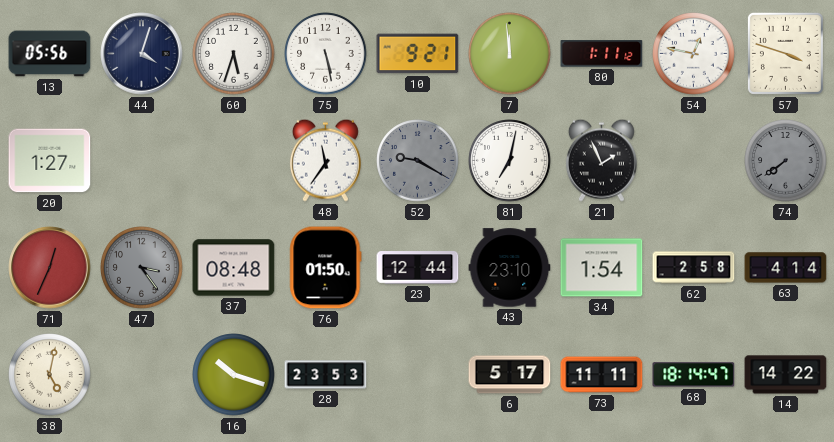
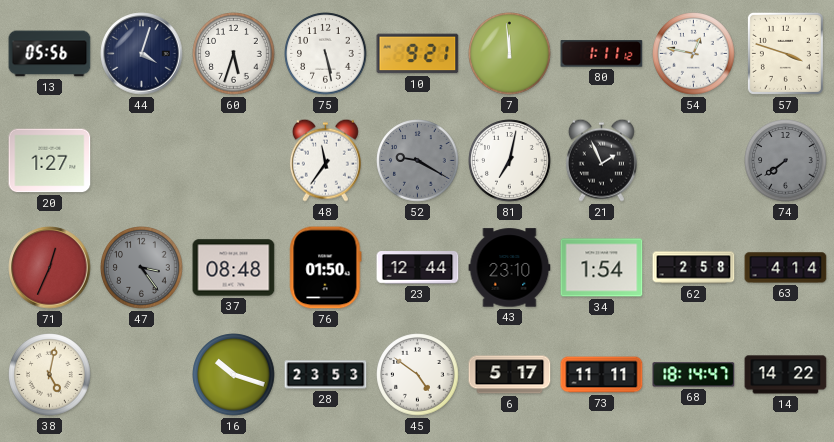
45: none -> 4:51 (418, 375)
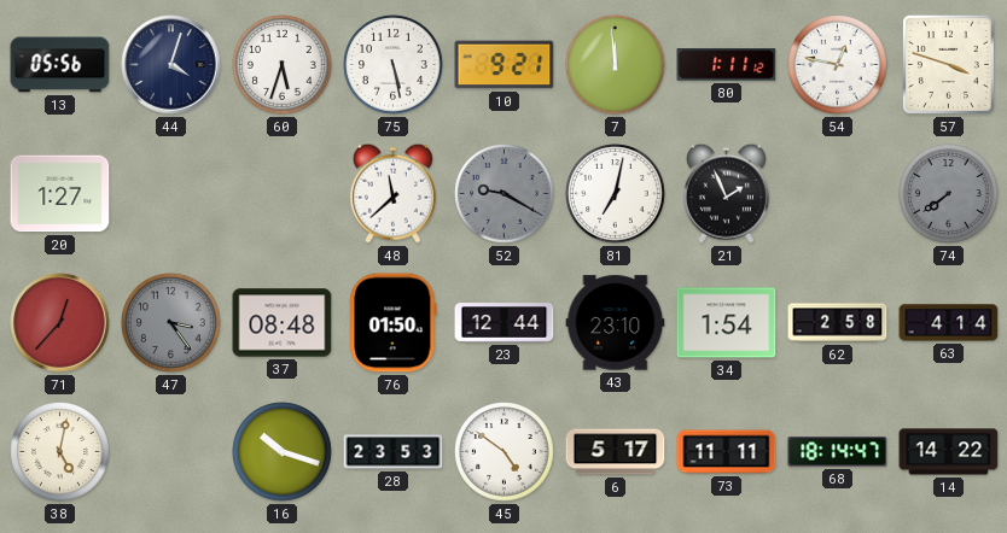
48: 11:36 -> 11:38 (392, 193)
71: 12:34 -> 12:37 (60, 323)
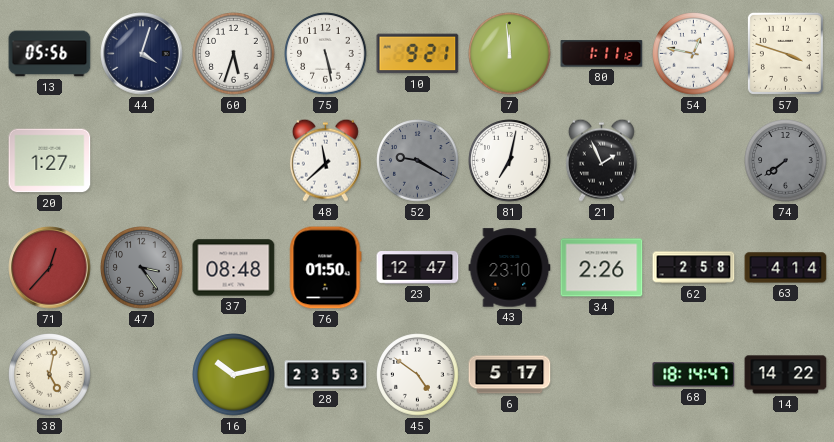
23: 12:44 -> 12:47 (418, 268)
34: 1:54 -> 2:26 (602, 268)
16: 10:18 -> 10:13 (234, 375)
73: 11:11 -> none (727, 452)
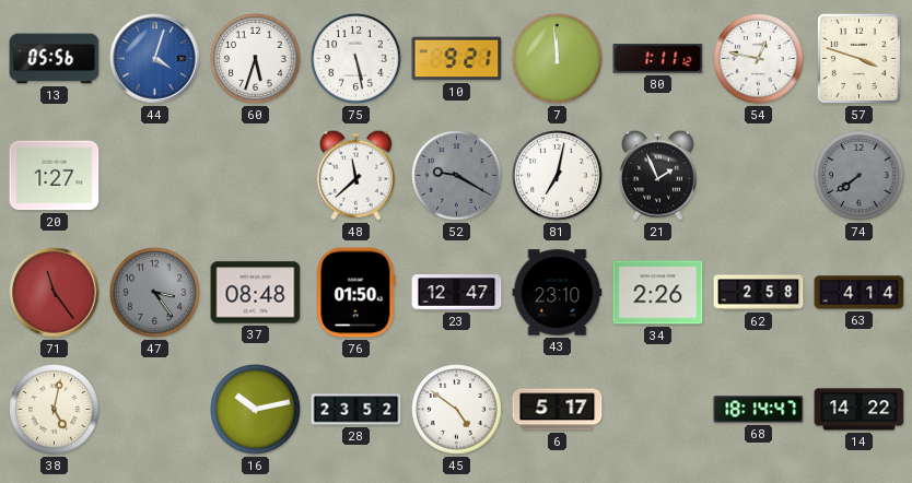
44 dial: navy -> blue (155, 59)
71: 12:37 -> 11:24 (55, 293)
28: 23:53 -> 23:52 (356, 410)
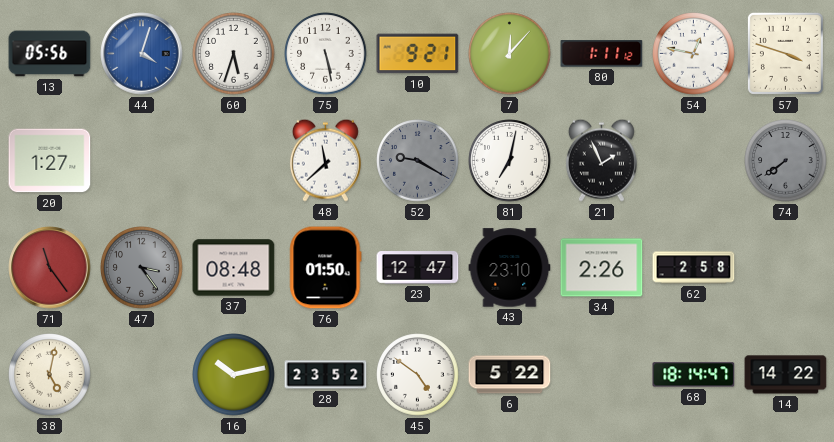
7: 11:59 -> 12:07 (510, 54)
63: 4:14 -> none (860, 293)
6: 5:17 -> 5:22 (510, 375)
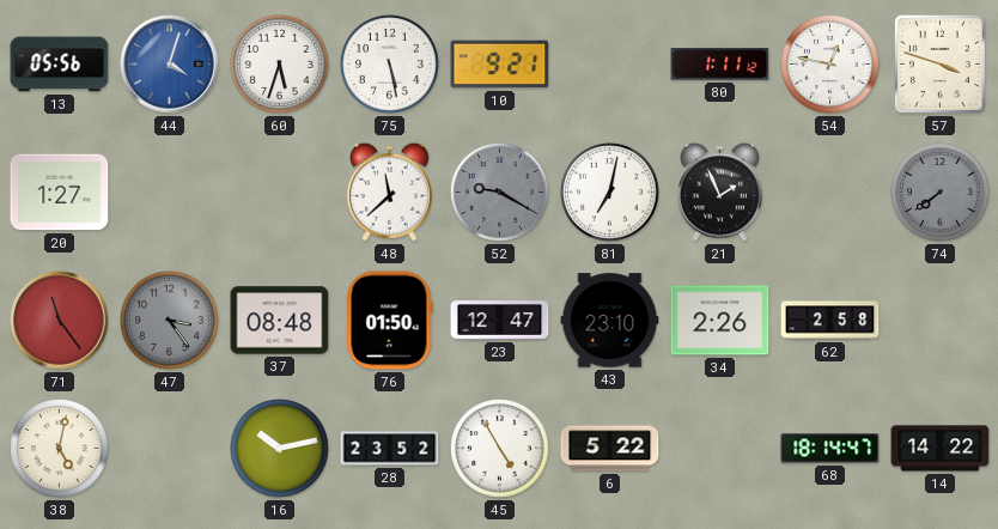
7: 12:07 -> none (510, 54)
45: 4:51 -> 4:55 (500, 449)
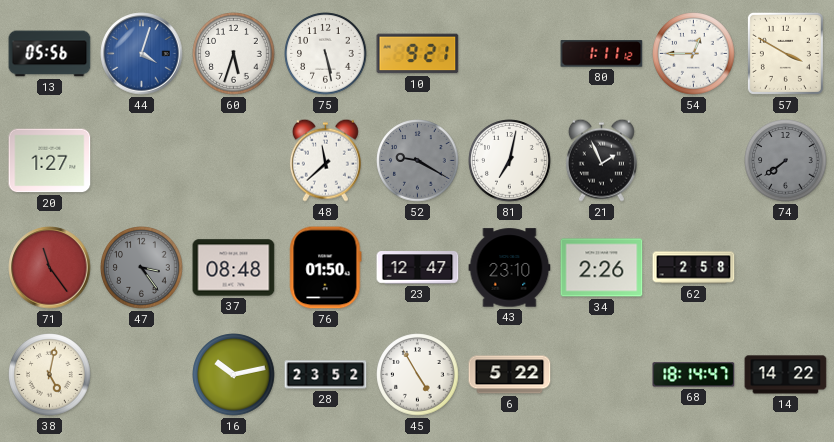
54: 12:47 -> 12:45 (694, 54)
57: 3:48 -> 3:50 (785, 53)
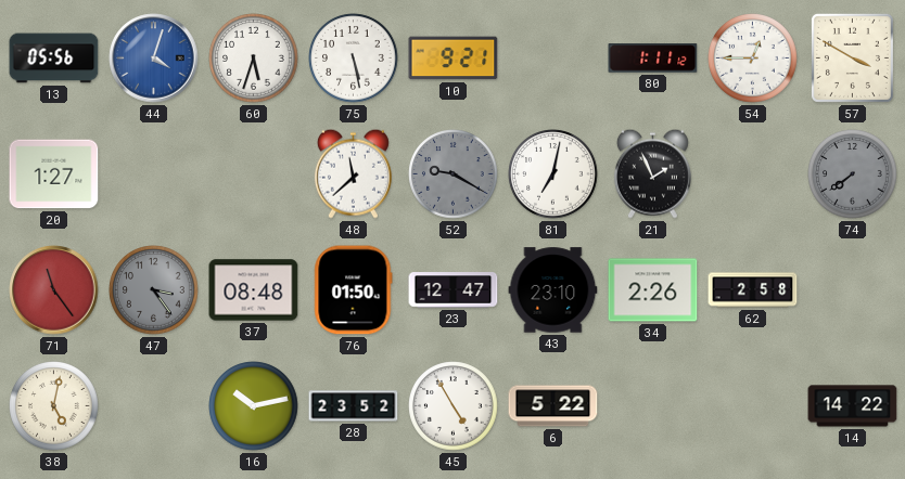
68: 18:14 -> none (694, 375)
